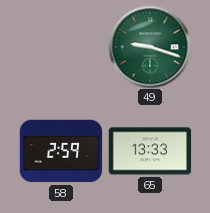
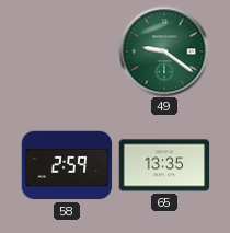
49: 9:18 -> 9:21 (164, 51)
65: 13:33 -> 13:35 (164, 165)
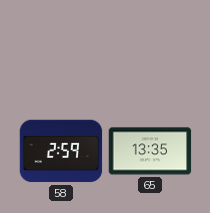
49: 9:21 -> none (164, 51)
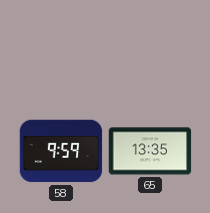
58: 2:59 -> 9:59 (61, 151)
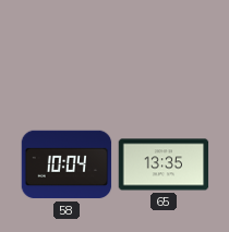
58: 9:59 -> 10:04 (67, 164)
